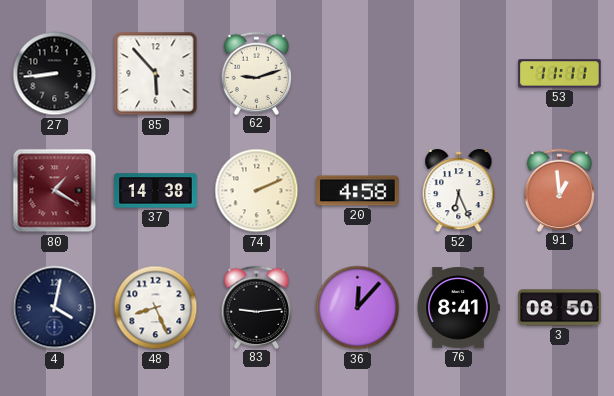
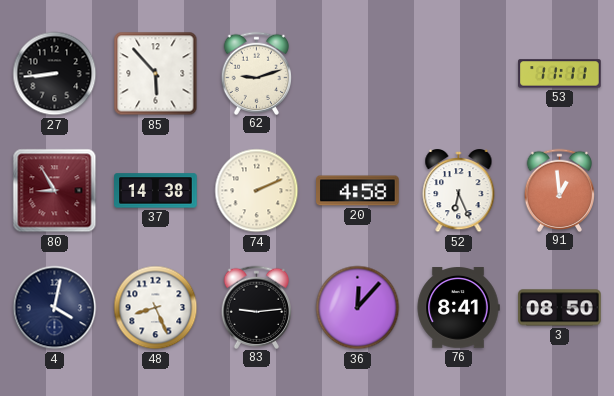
80: 1:20 -> 8:55 (55, 191)
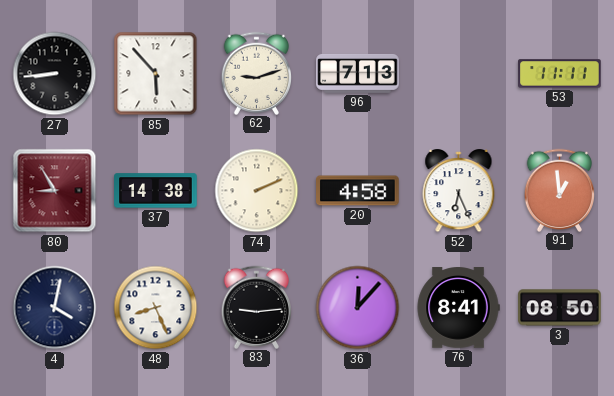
96: none -> 7:13 (358, 73)
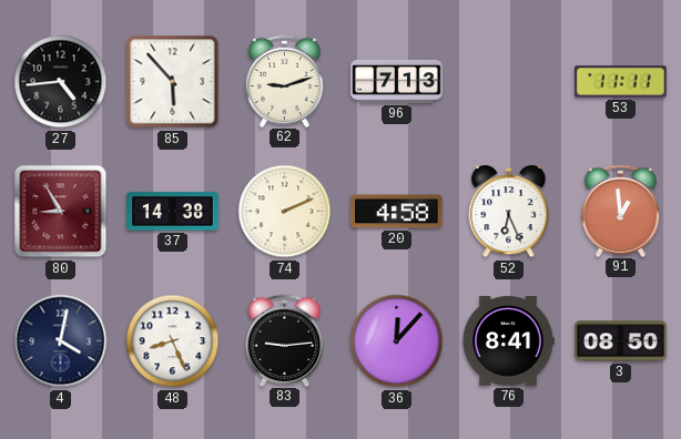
27: 8:44 -> 4:44 (61, 82)
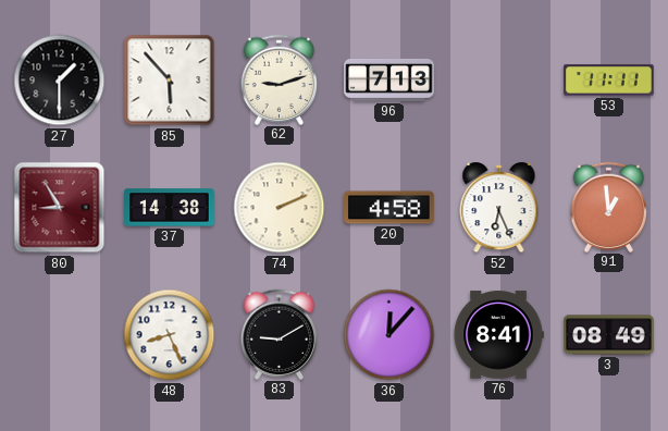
27: 4:44 -> 1:30 (60, 81)
4: 4:02 -> none (61, 341)
83: 9:14 -> 9:10 (280, 334)
3: 08:50 -> 08:49 (609, 335)
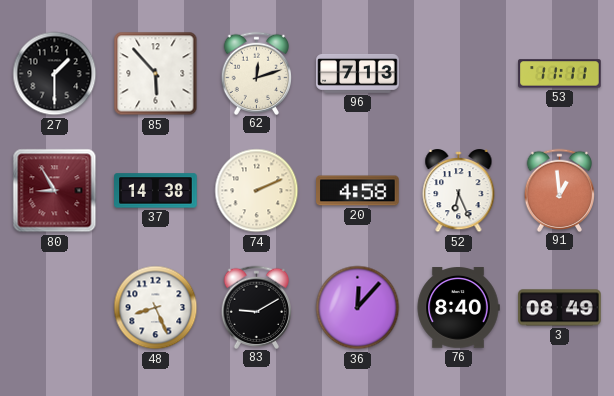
62: 9:12 -> 12:12 (257, 73)
76: 8:41 -> 8:40 (458, 308)
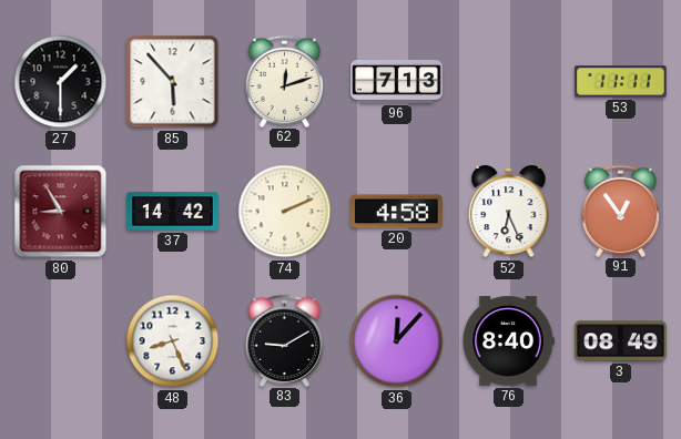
37: 14:38 -> 14:42 (173, 212)
91: 12:59 -> 12:54 (621, 211)
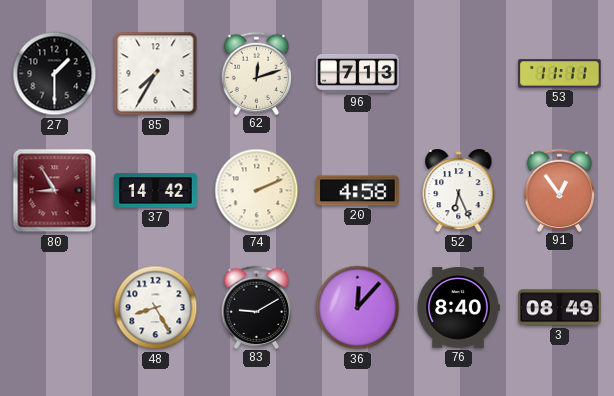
85: 5:53 -> 7:35 (156, 74)
48: 8:26 -> 8:25 (156, 308)
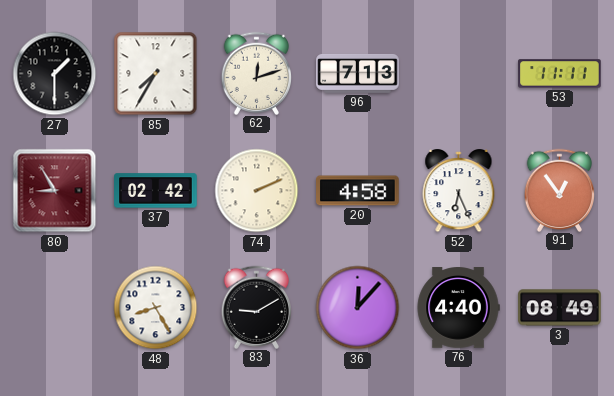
37: 14:42 -> 02:42 (156, 191)
76: 8:40 -> 4:40 (458, 308)
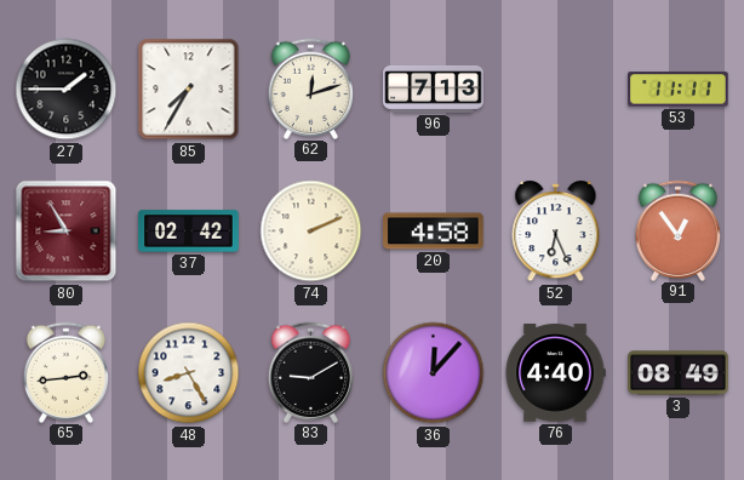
27: 1:30 -> 1:45 (67, 90)
65: none -> 2:44 (67, 372)
